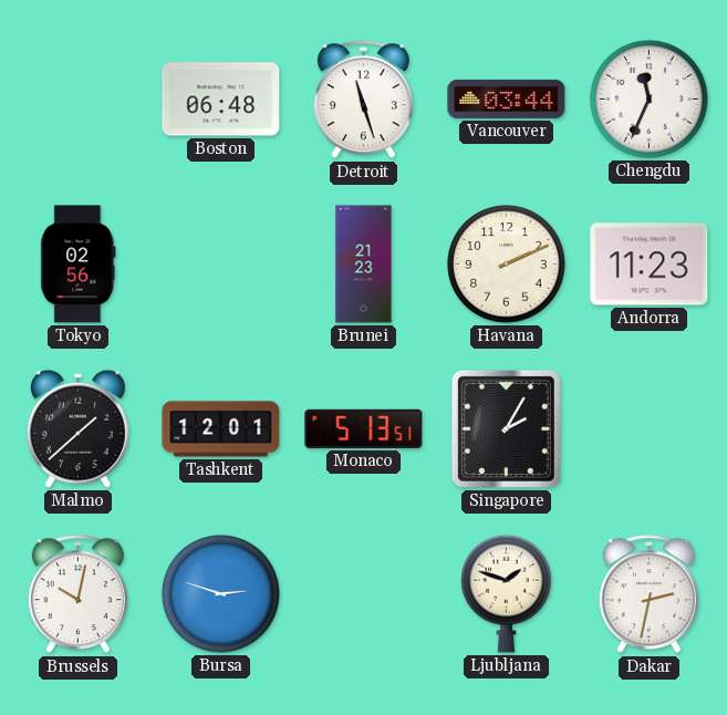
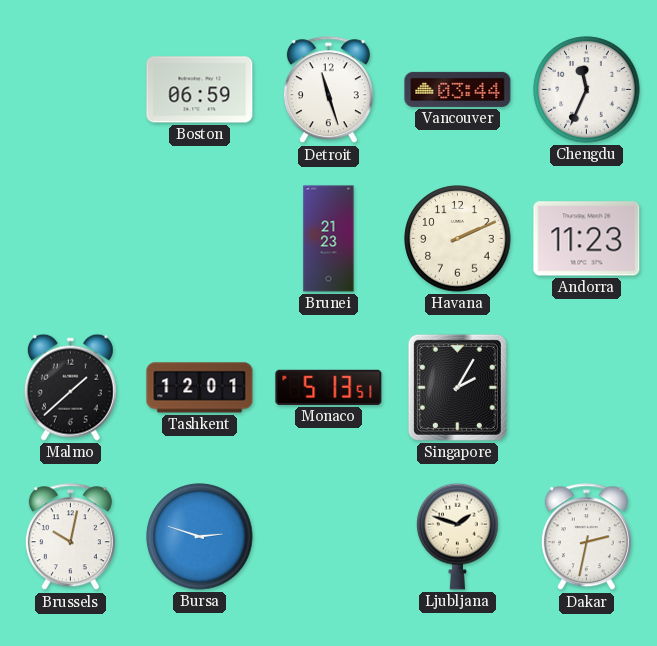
Boston: 06:48 -> 06:59 (200, 90)
Tokyo: 02:56 -> none (79, 265)
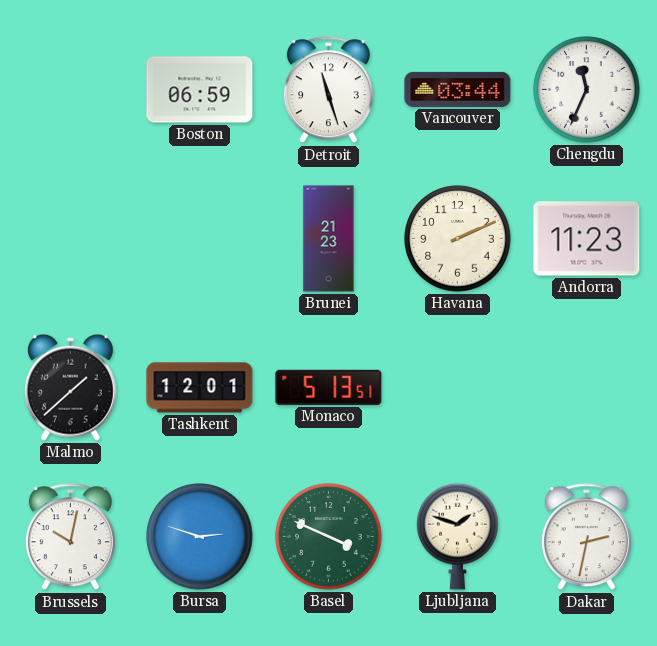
Singapore: 2:05 -> none (457, 387)
Basel: none -> 3:49 (329, 537)
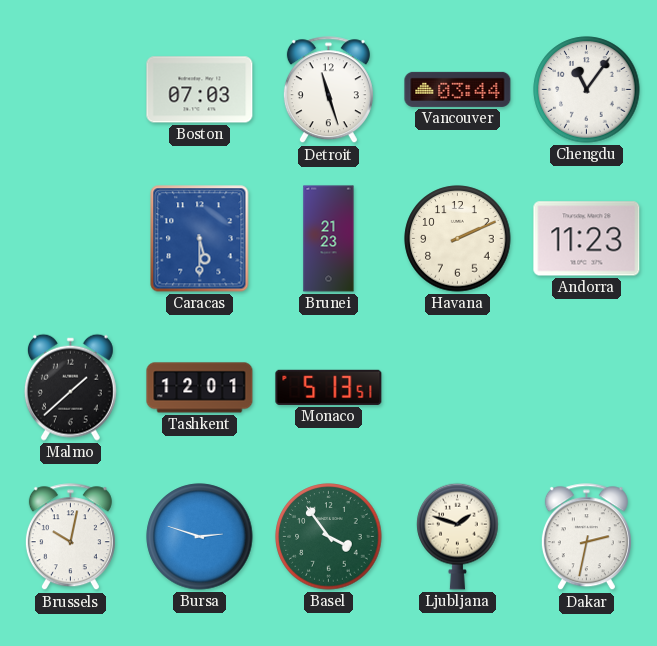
Boston: 06:59 -> 07:03 (200, 90)
Chengdu: 11:34 -> 11:06 (587, 90)
Caracas: none -> 5:30 (200, 239)
Basel: 3:49 -> 3:54 (329, 537)
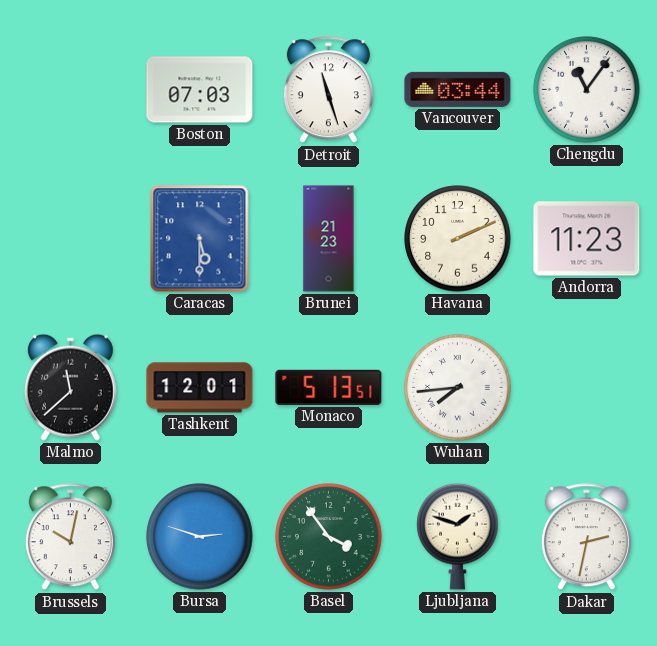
Malmo: 1:38 -> 11:38 (70, 387)
Wuhan: none -> 7:44 (458, 388)
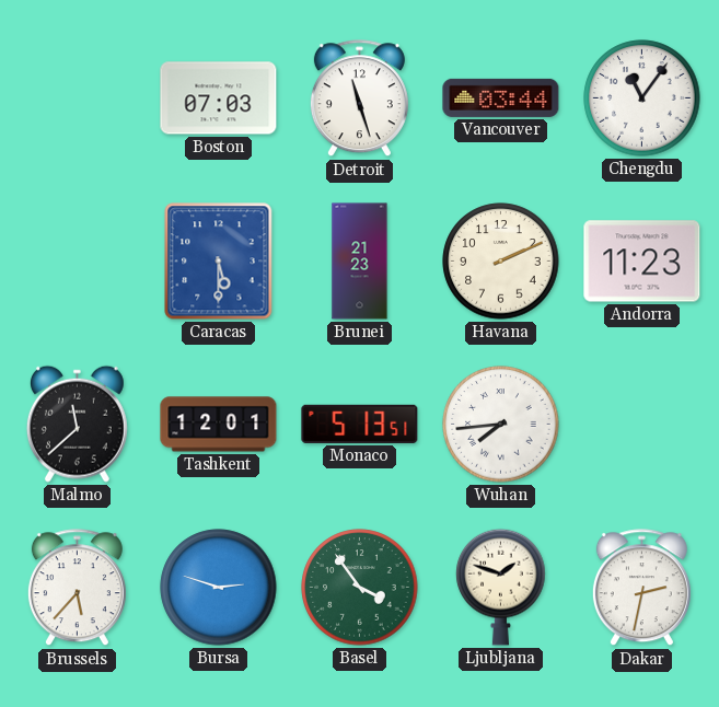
Brussels: 10:02 -> 5:37 (77, 588)
